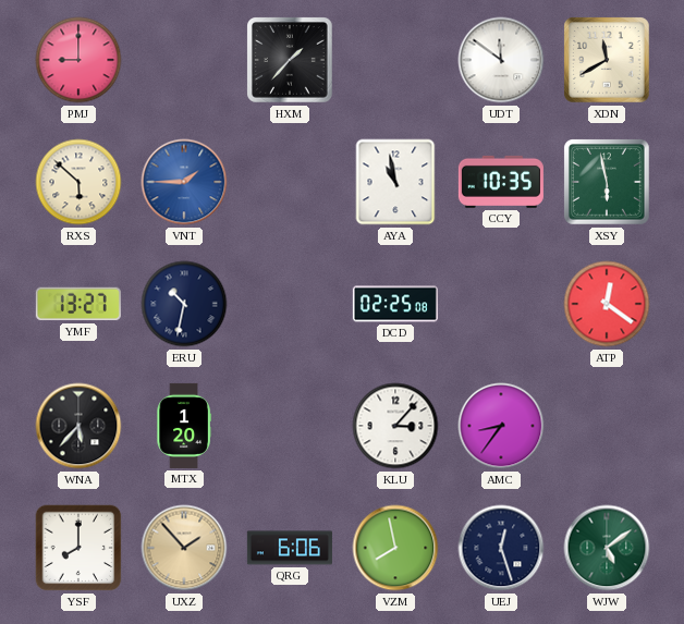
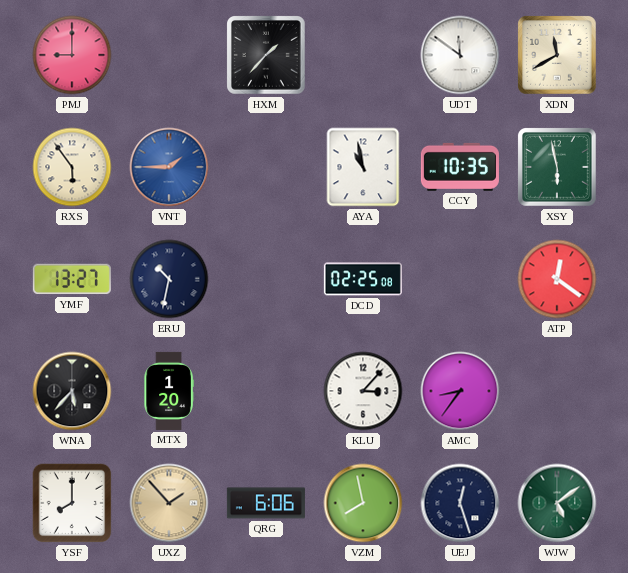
RXS: 5:52 -> 5:54 (72, 167)
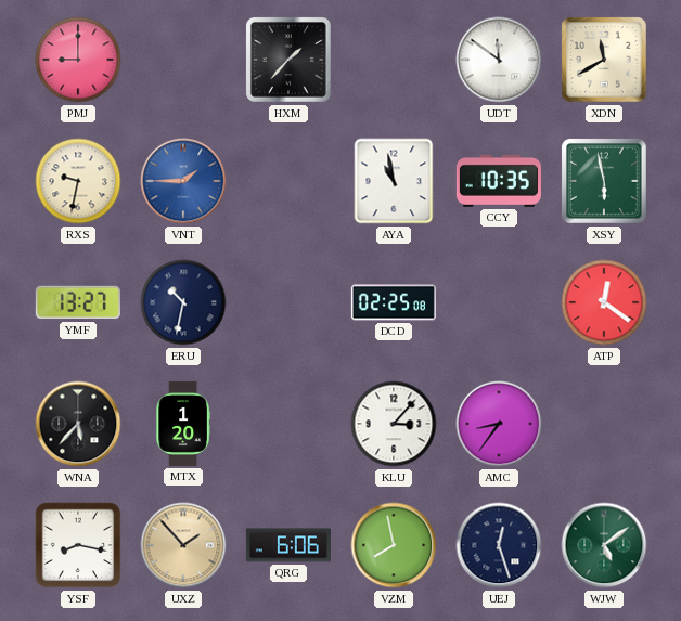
RXS: 5:54 -> 9:32 (78, 181)
YSF: 8:00 -> 8:17 (78, 545)
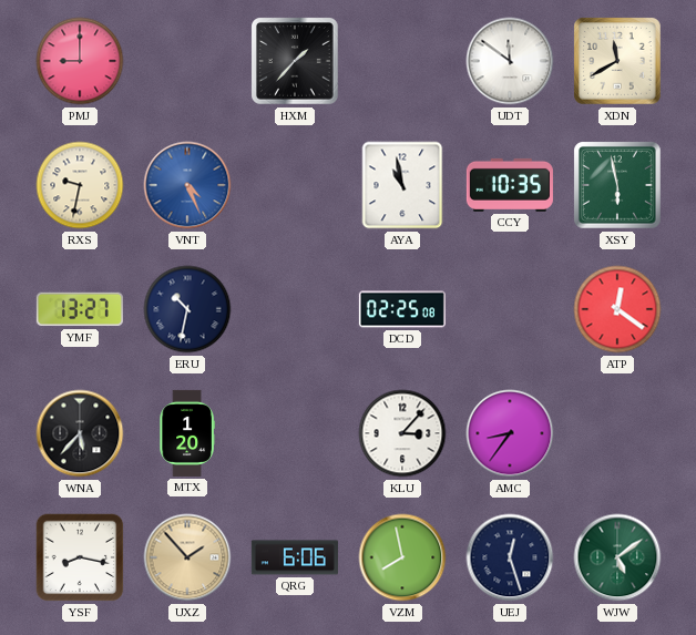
VNT: 1:45 -> 4:26 (187, 185)
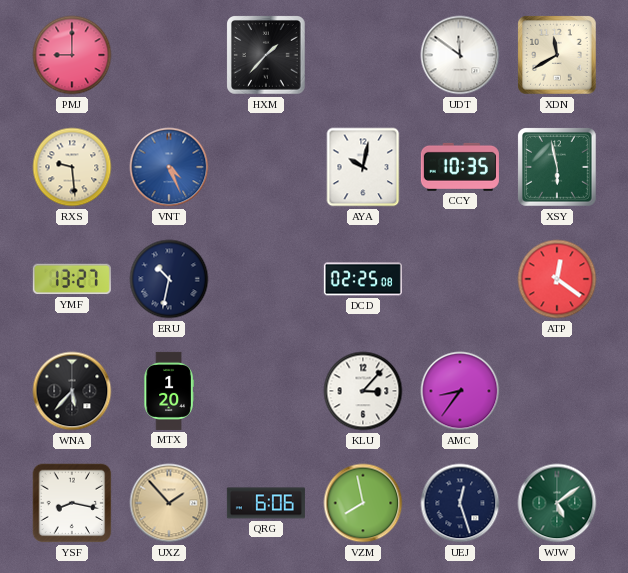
RXS: 9:32 -> 9:29 (72, 167)
AYA: 10:58 -> 10:02 (363, 167)
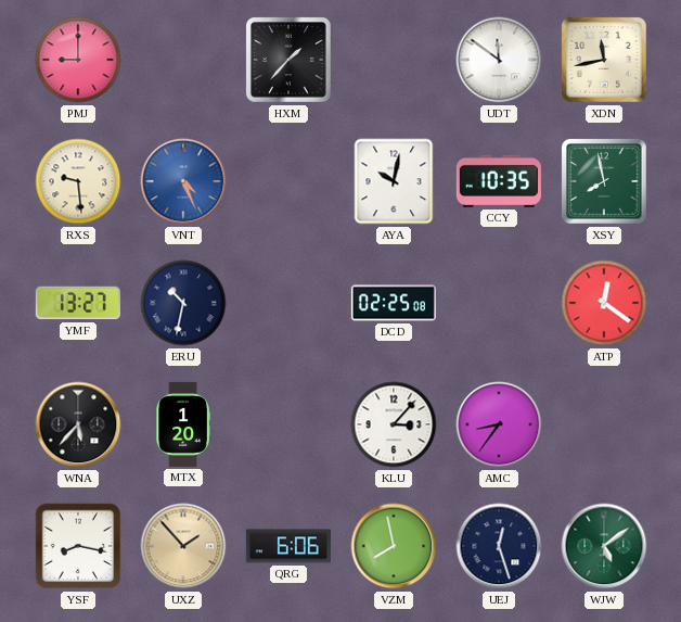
XDN: 11:40 -> 11:43 (605, 61)
XSY: 5:58 -> 7:58 (605, 182)
